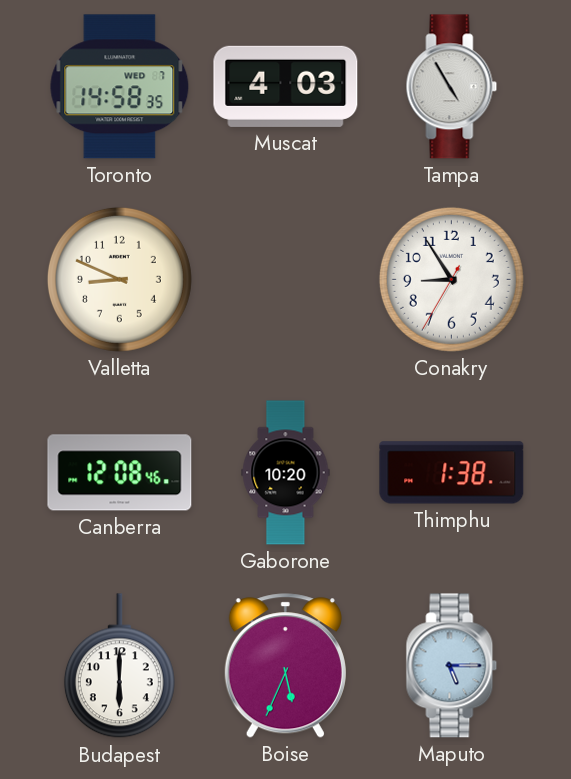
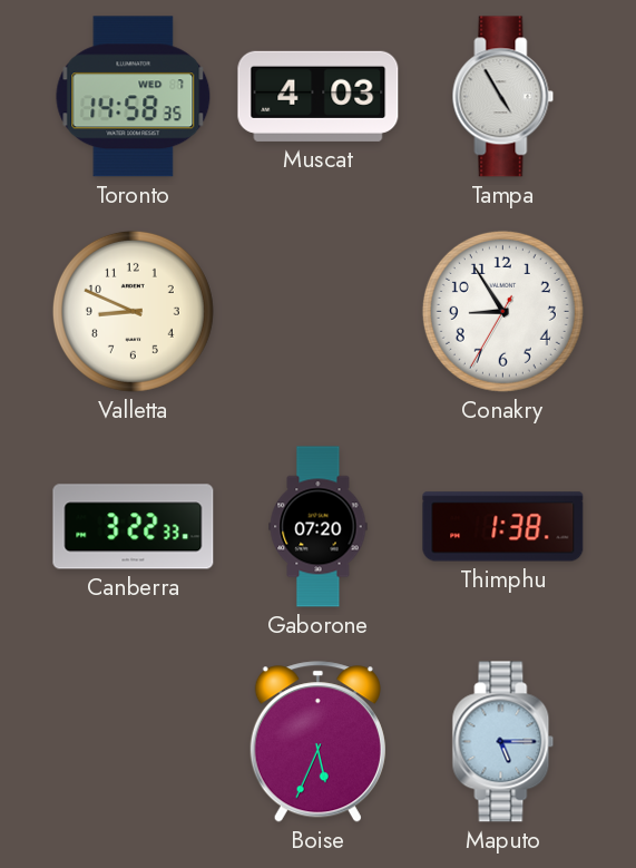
Canberra: 12:08 -> 3:22 (134, 527)
Gaborone: 10:20 -> 07:20 (319, 527)
Budapest: 6:00 -> none (119, 666)
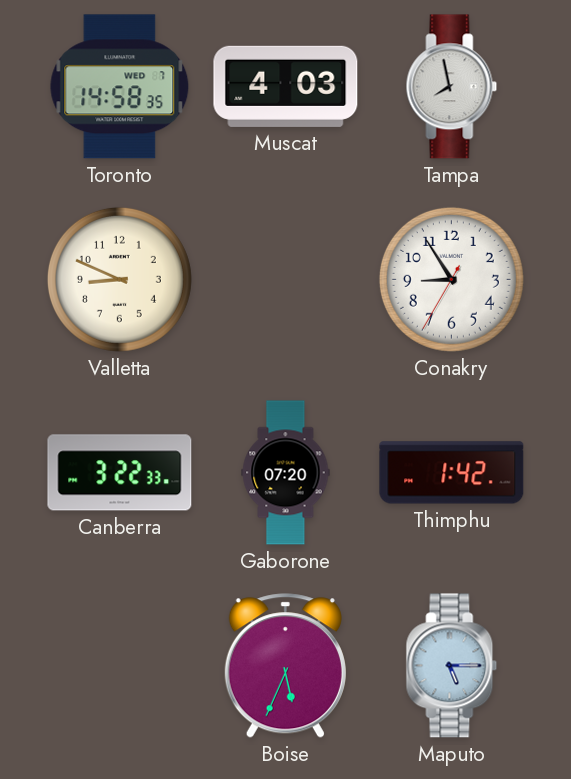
Tampa: 4:55 -> 7:58 (452, 87)
Thimphu: 1:38 -> 1:42 (452, 473)
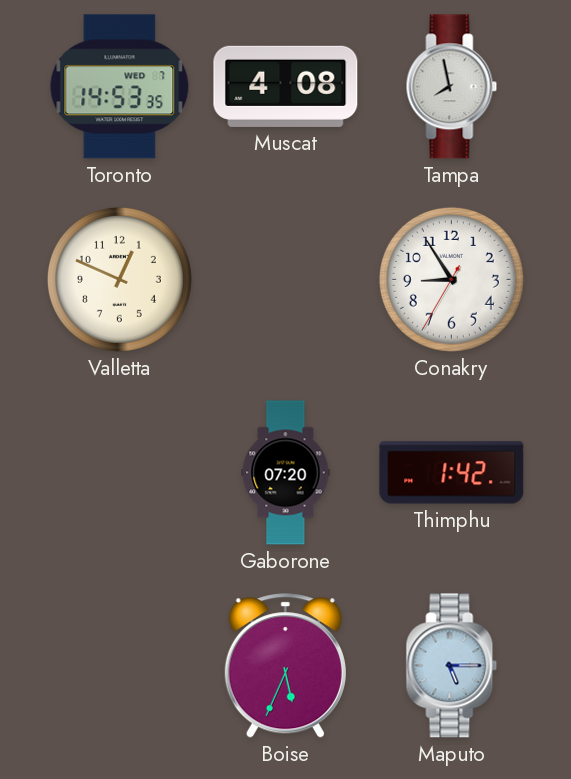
Toronto: 14:58 -> 14:53 (120, 87)
Muscat: 4:03 -> 4:08 (286, 86)
Valletta: 8:49 -> 12:49 (119, 279)
Canberra: 3:22 -> none (120, 473)
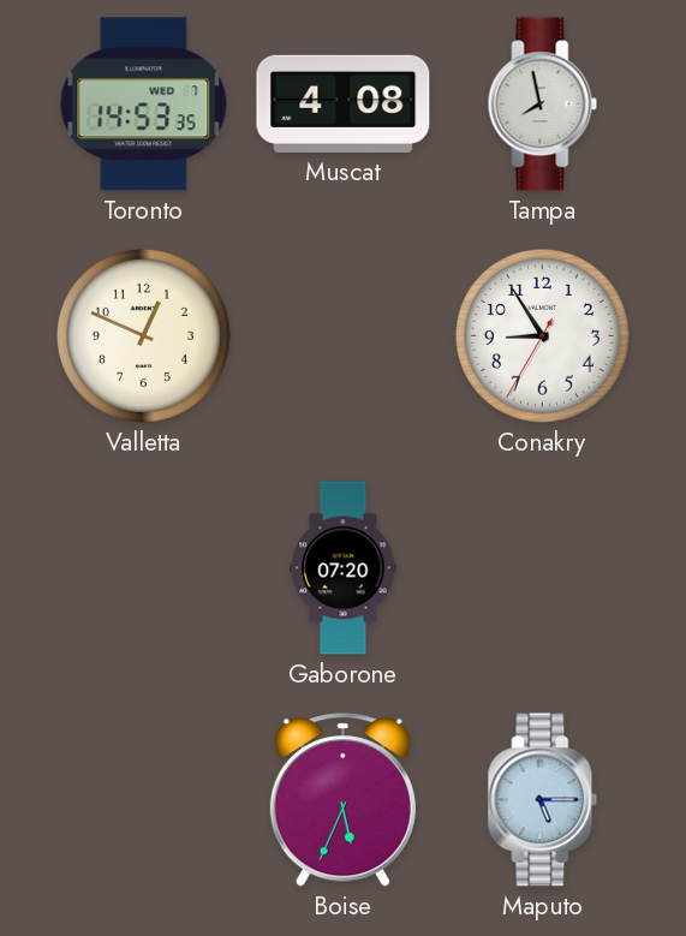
Thimphu: 1:42 -> none (452, 473)
